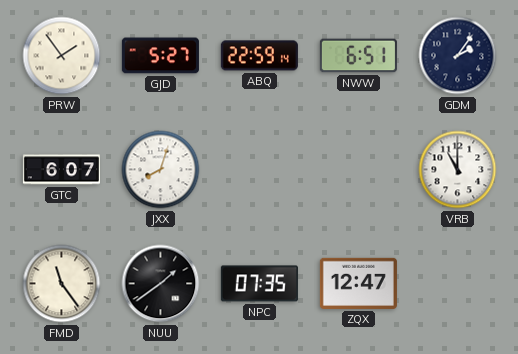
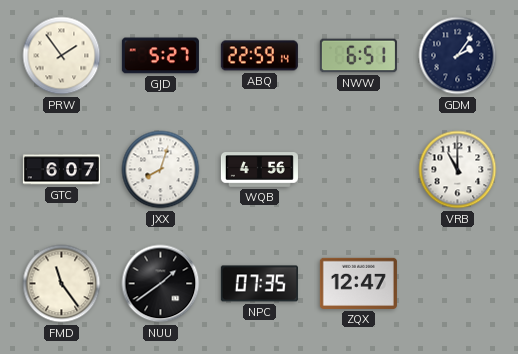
WQB: none -> 4:56 (259, 170)
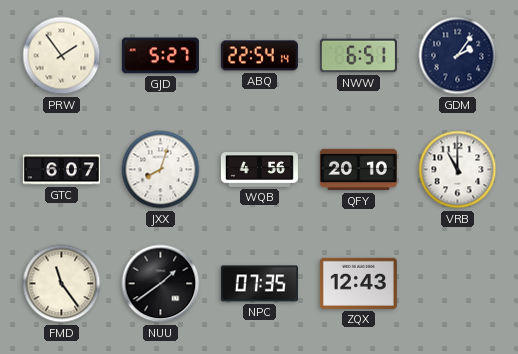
ABQ: 22:59 -> 22:54 (259, 56)
QFY: none -> 20:10 (358, 170)
ZQX: 12:47 -> 12:43 (358, 283)
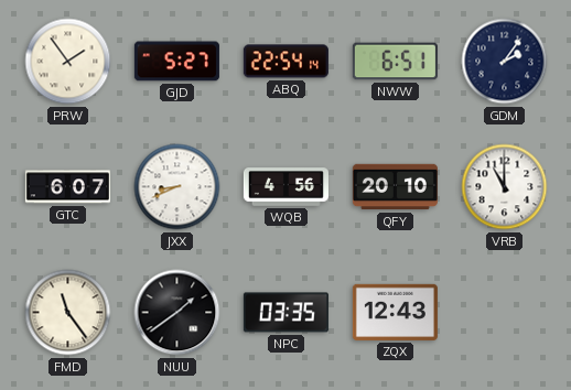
JXX: 8:03 -> 8:41 (177, 187)
NPC: 07:35 -> 03:35 (285, 313)
